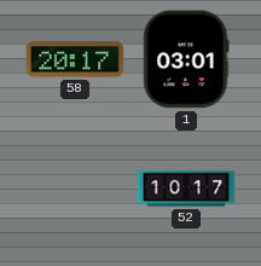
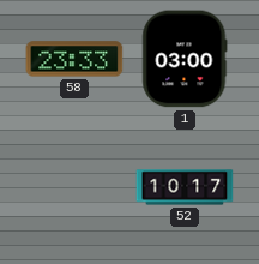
58: 20:17 -> 23:33 (74, 59)
1: 03:01 -> 03:00 (185, 59)
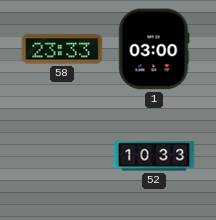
52: 10:17 -> 10:33 (154, 156)
